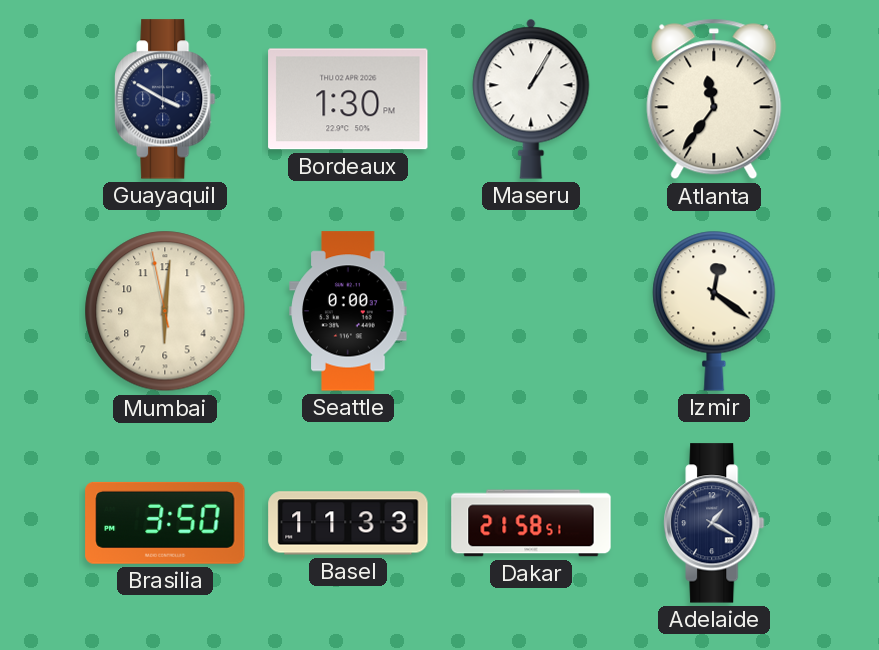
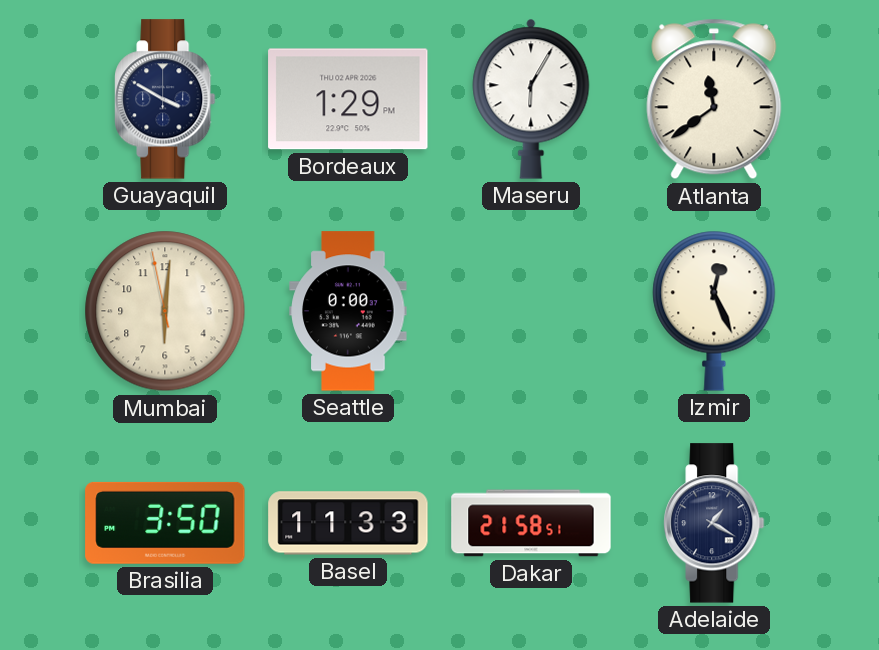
Bordeaux: 1:30 -> 1:29 (348, 99)
Maseru: 1:05 -> 6:05 (531, 99)
Atlanta: 11:36 -> 11:39 (714, 99)
Izmir: 12:21 -> 12:26 (714, 311)
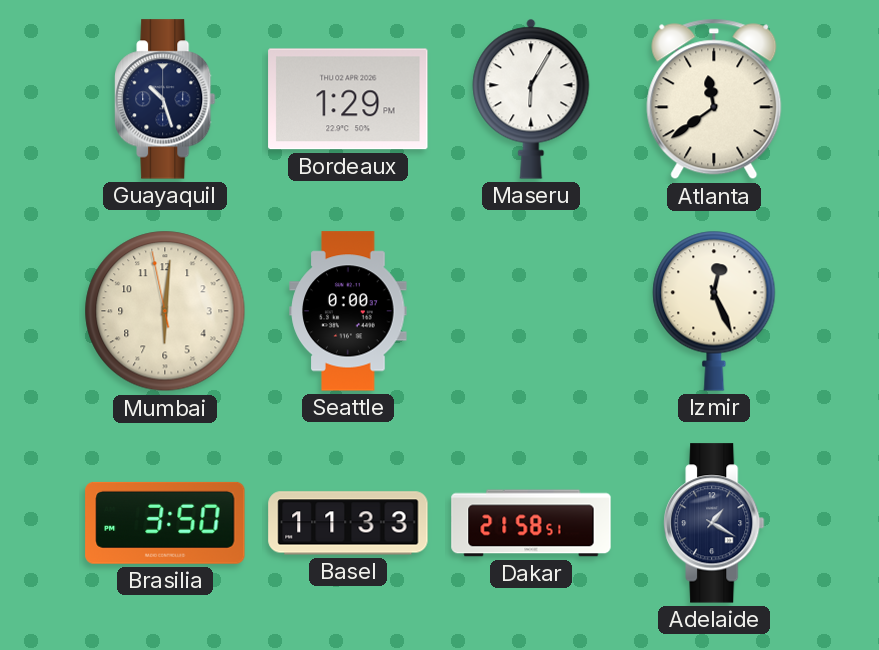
Guayaquil: 3:50 -> 10:27 (165, 99)
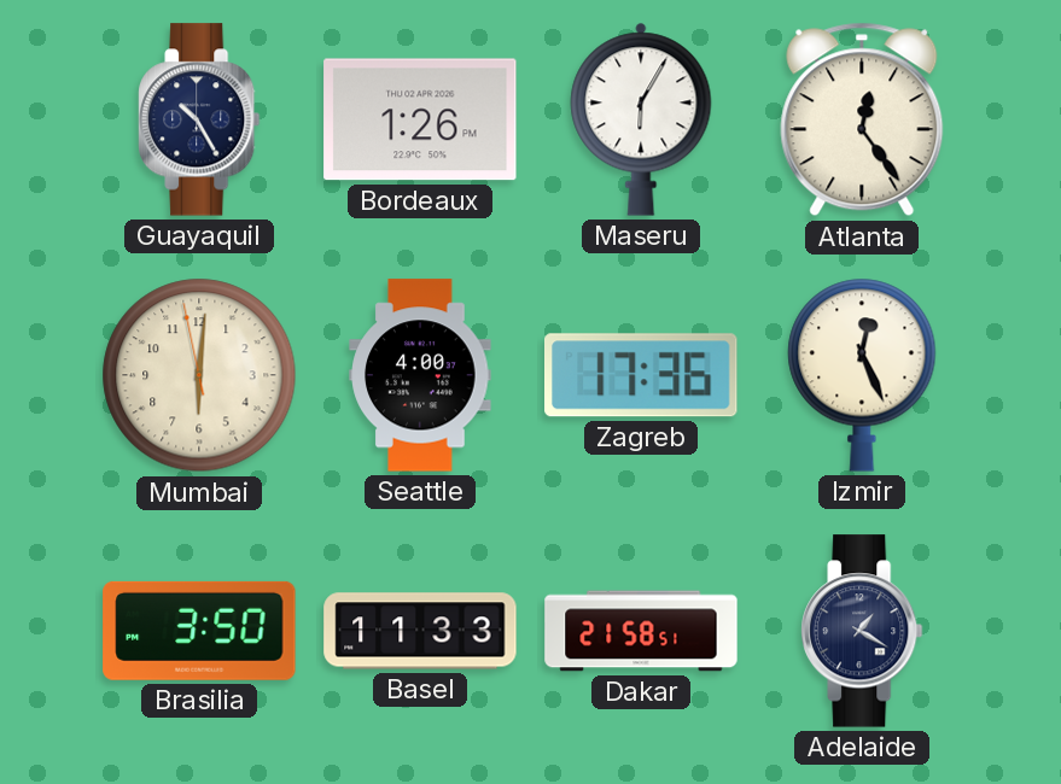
Guayaquil: 10:27 -> 10:25 (199, 119)
Bordeaux: 1:29 -> 1:26 (420, 119)
Atlanta: 11:39 -> 12:24 (862, 119)
Seattle: 0:00 -> 4:00 (420, 375)
Zagreb: none -> 17:36 (642, 375)
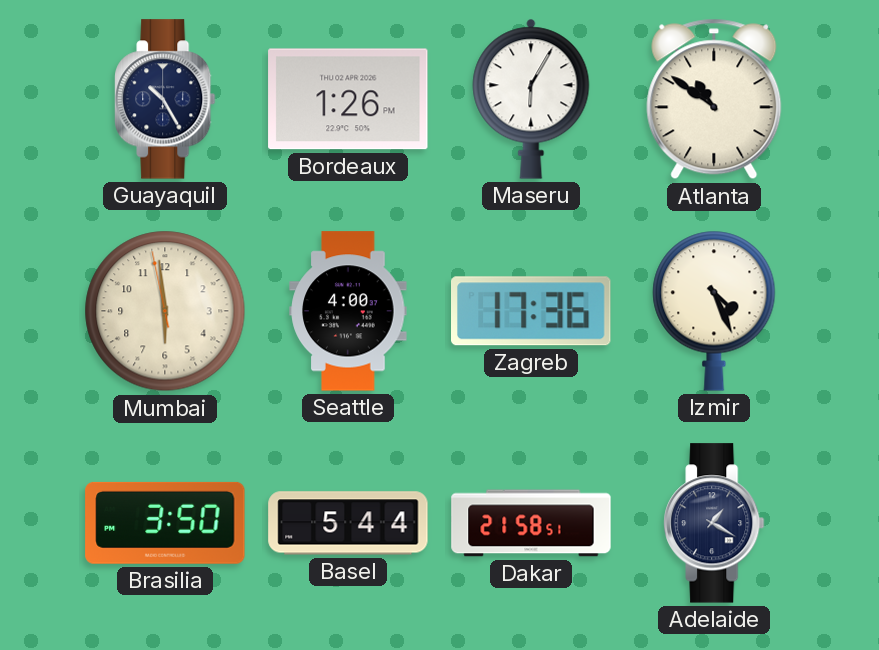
Atlanta: 12:24 -> 10:51 (714, 99)
Mumbai: 6:00 -> 5:58 (165, 311)
Izmir: 12:26 -> 4:26 (714, 311)
Basel: 11:33 -> 5:44 (348, 523)
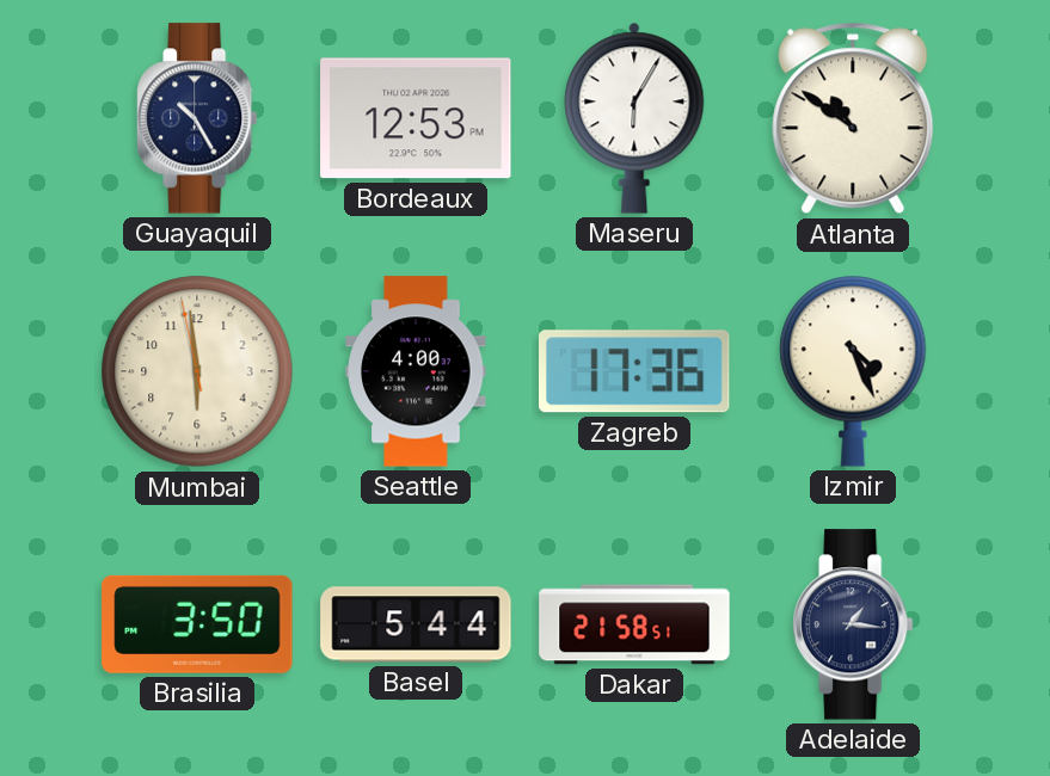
Bordeaux: 1:26 -> 12:53 (416, 118)
Adelaide: 1:20 -> 1:16 (853, 624)
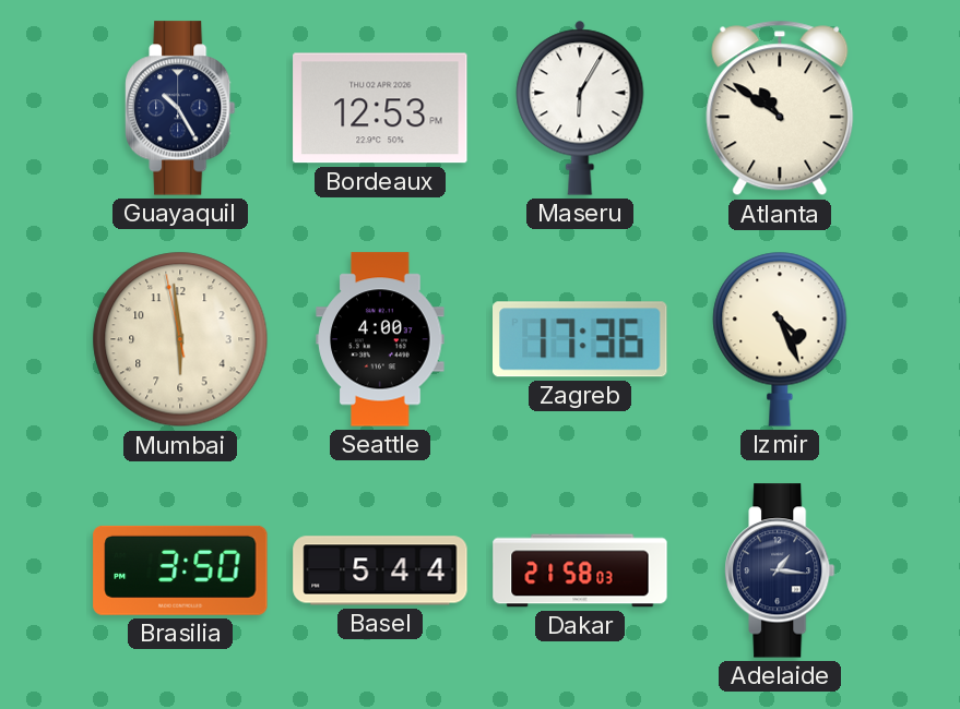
Dakar: 21:58:51 -> 21:58:03 (580, 570)
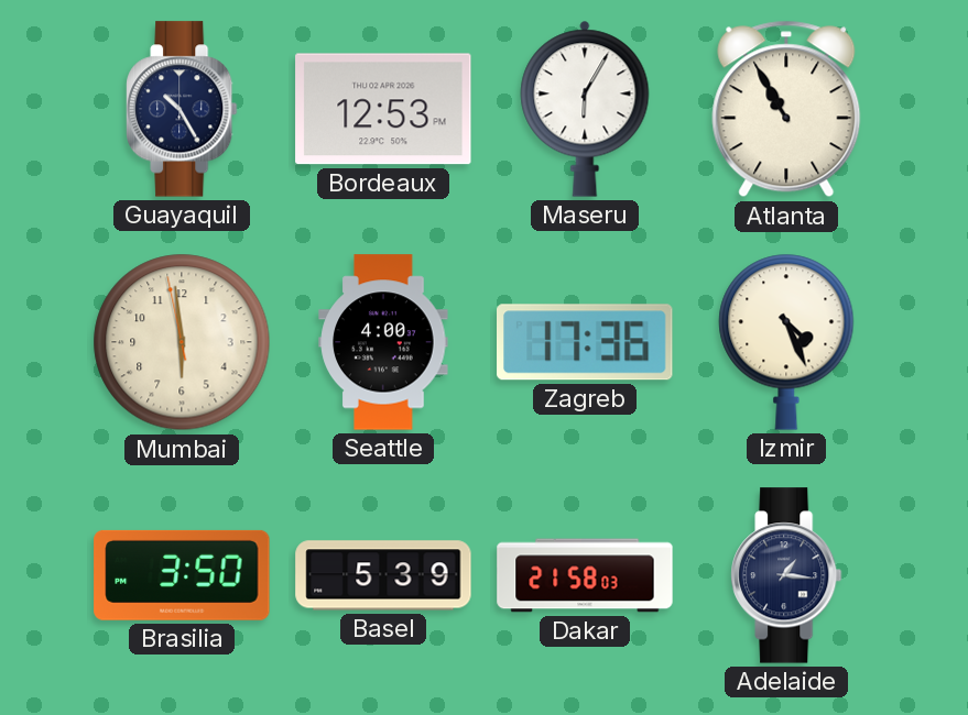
Atlanta: 10:51 -> 10:55 (786, 109)
Basel: 5:44 -> 5:39 (383, 575)
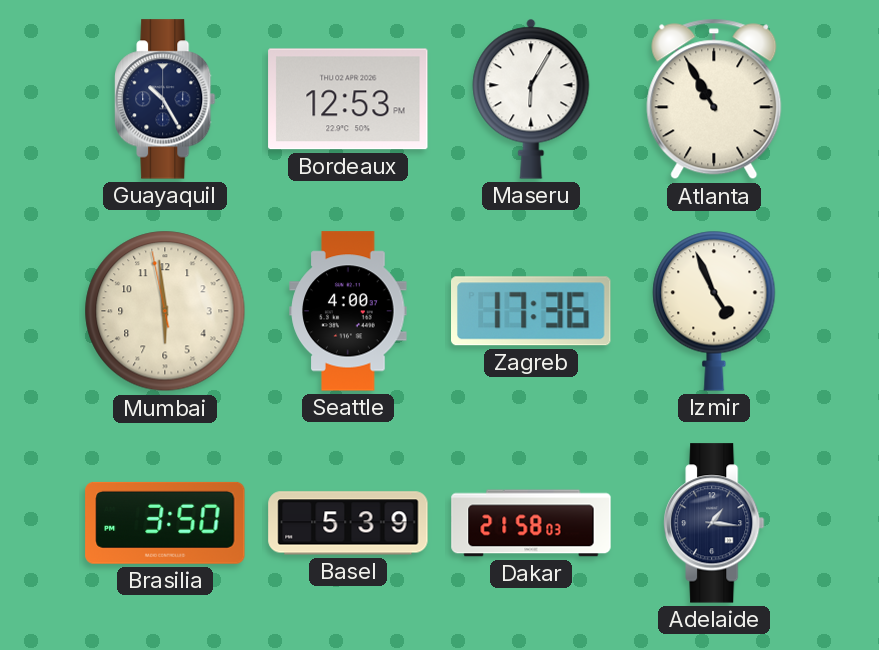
Izmir: 4:26 -> 4:56 (714, 311)
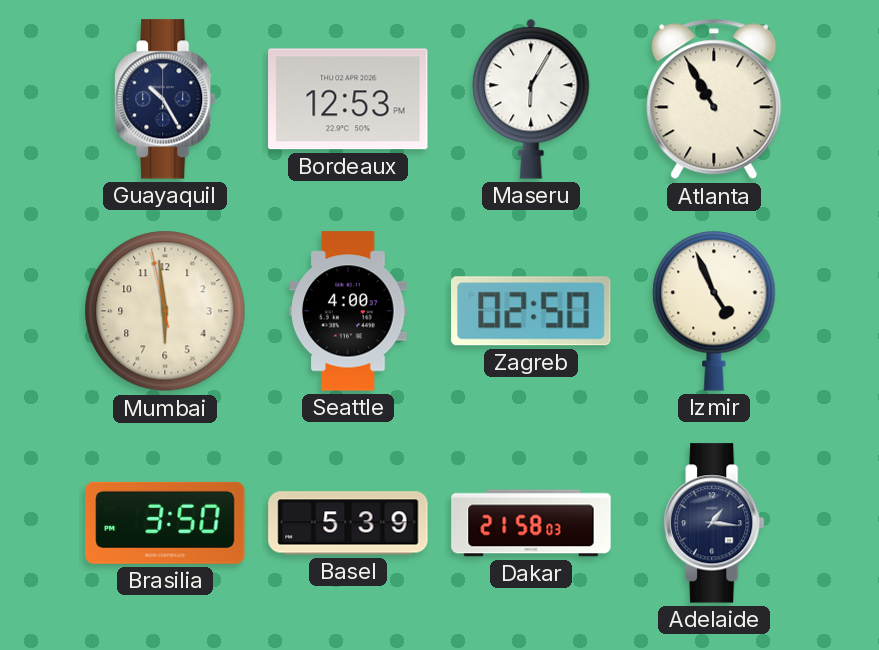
Zagreb: 17:36 -> 02:50 (532, 311)
